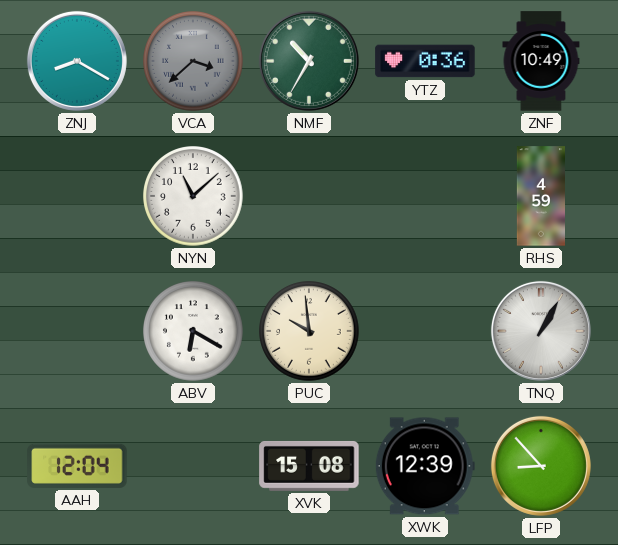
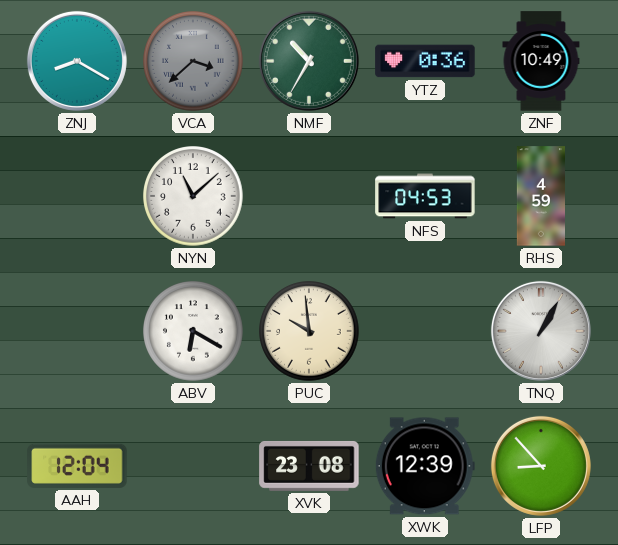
NFS: none -> 04:53 (425, 196)
XVK: 15:08 -> 23:08 (309, 466)
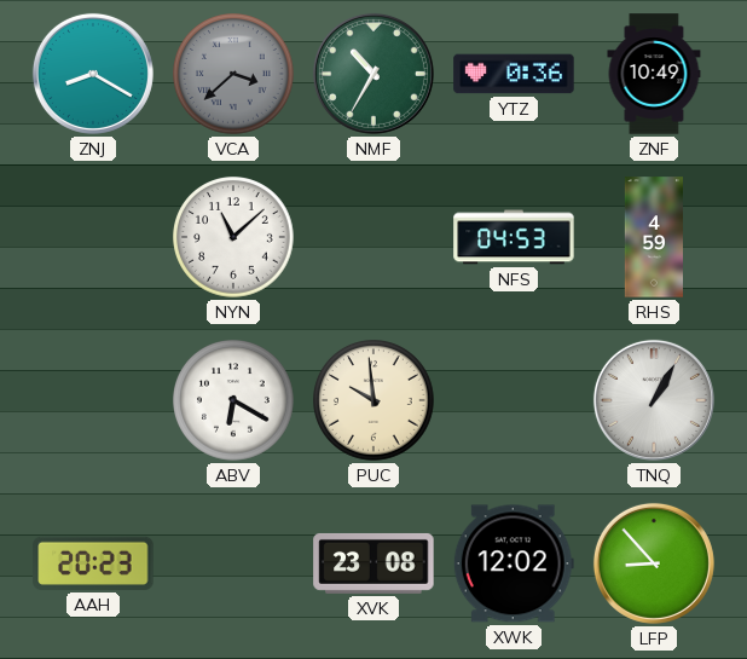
AAH: 12:04 -> 20:23 (93, 563)
XWK: 12:39 -> 12:02 (514, 563)
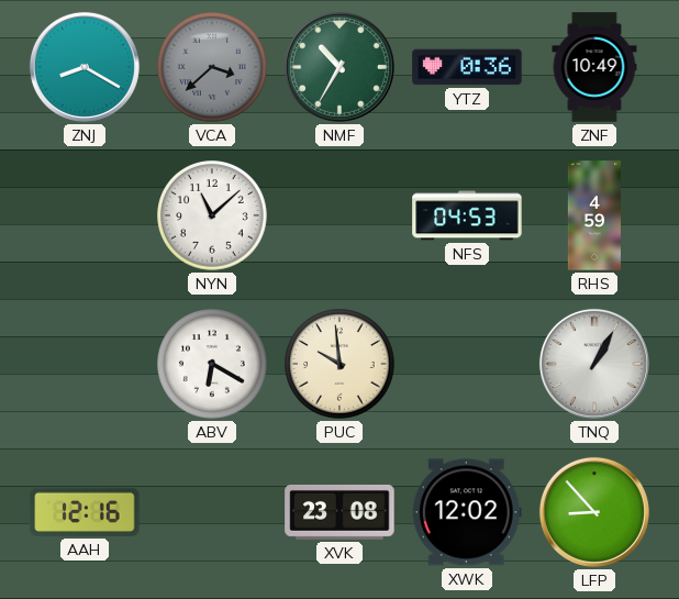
AAH: 20:23 -> 12:16 (85, 512)
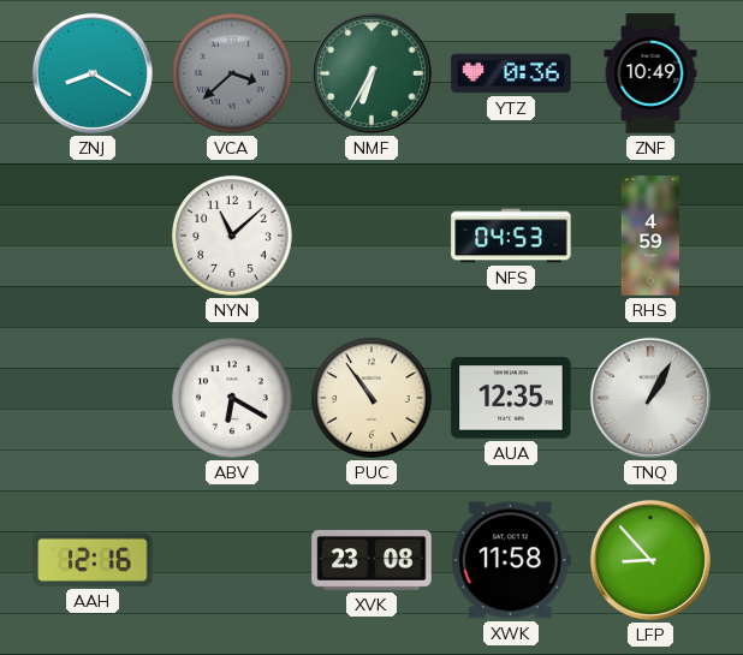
NMF: 10:35 -> 6:35 (371, 73)
PUC: 9:59 -> 10:54 (373, 399)
AUA: none -> 12:35 (511, 398)
XWK: 12:02 -> 11:58 (511, 560)
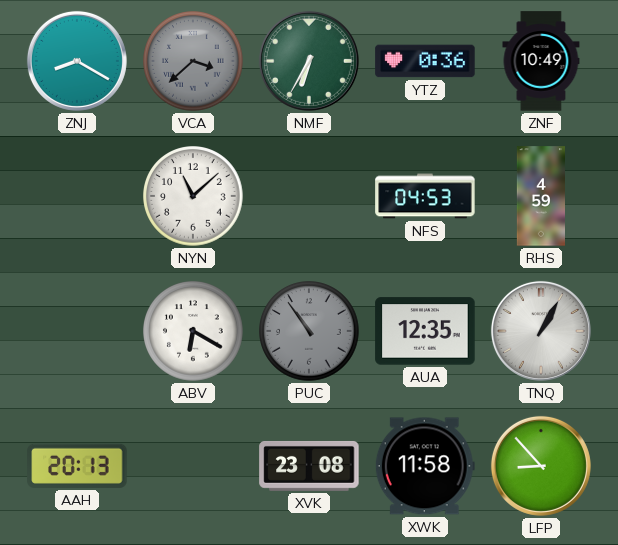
PUC dial: cream -> grey (310, 332)
AAH: 12:16 -> 20:13 (77, 466)
